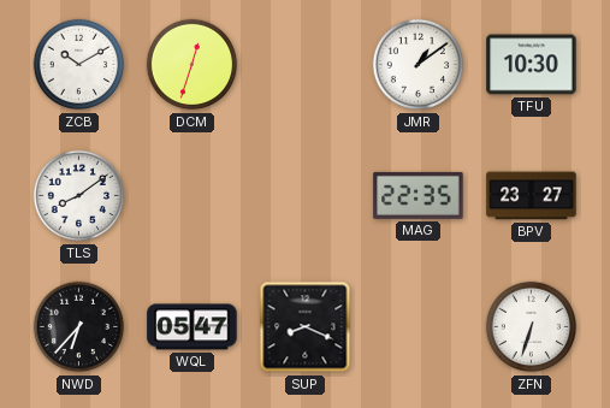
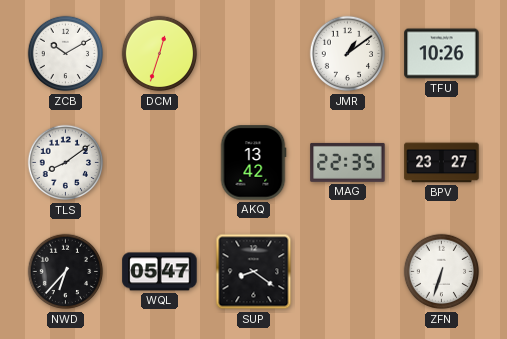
TFU: 10:30 -> 10:26 (442, 54)
AKQ: none -> 13:42 (253, 163)
SUP: 8:19 -> 8:21 (254, 272)
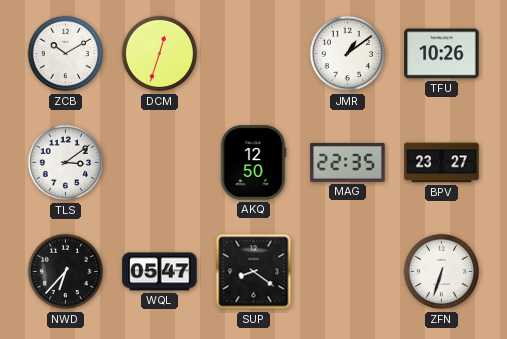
TLS: 8:09 -> 3:09 (66, 163)
AKQ: 13:42 -> 12:50 (253, 163)
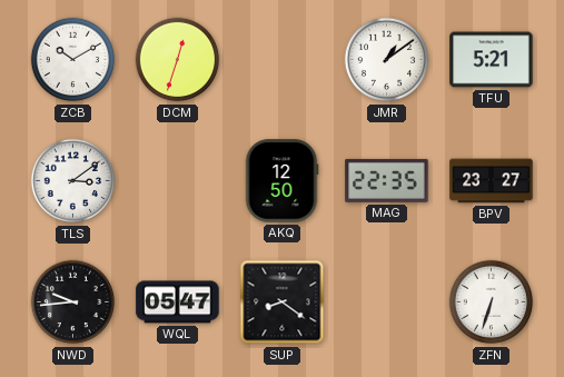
TFU: 10:26 -> 5:21 (492, 60)
NWD: 6:37 -> 9:44 (73, 302)
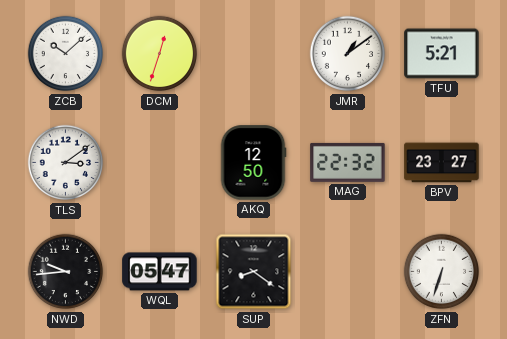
ZCB: 10:10 -> 10:08 (66, 54)
MAG: 22:35 -> 22:32 (348, 162)
